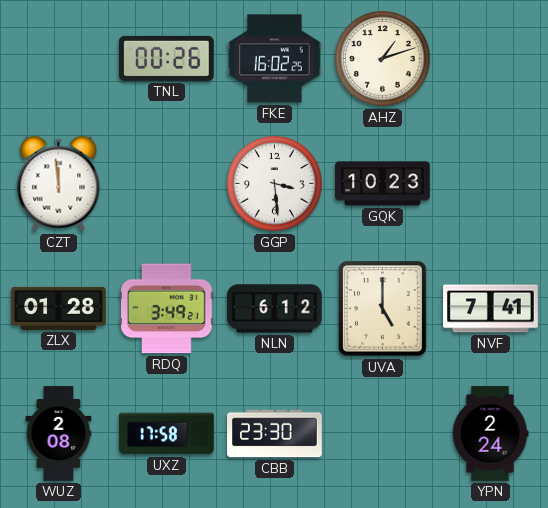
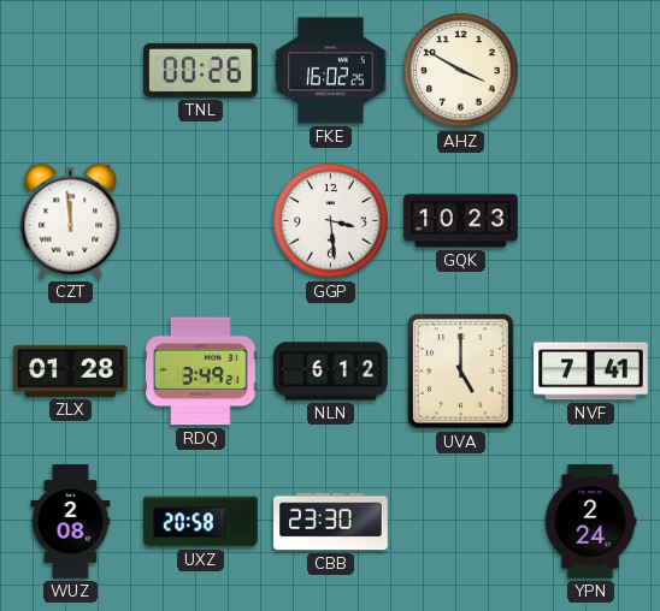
AHZ: 1:12 -> 3:50 (461, 71)
UXZ: 17:58 -> 20:58 (201, 522)
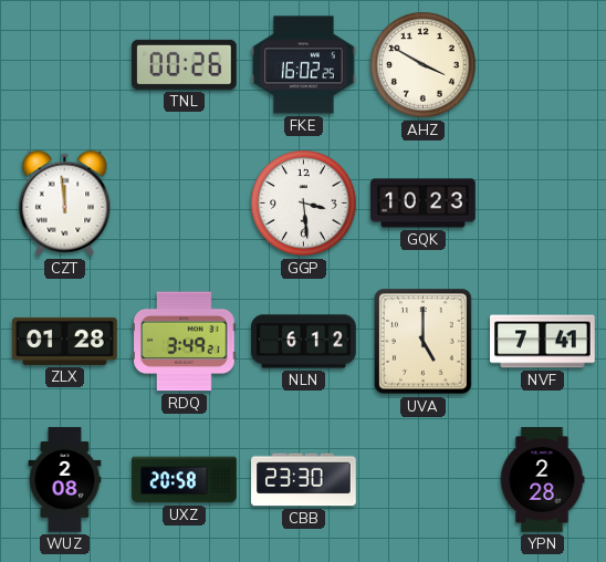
YPN: 2:24 -> 2:28 (542, 480)
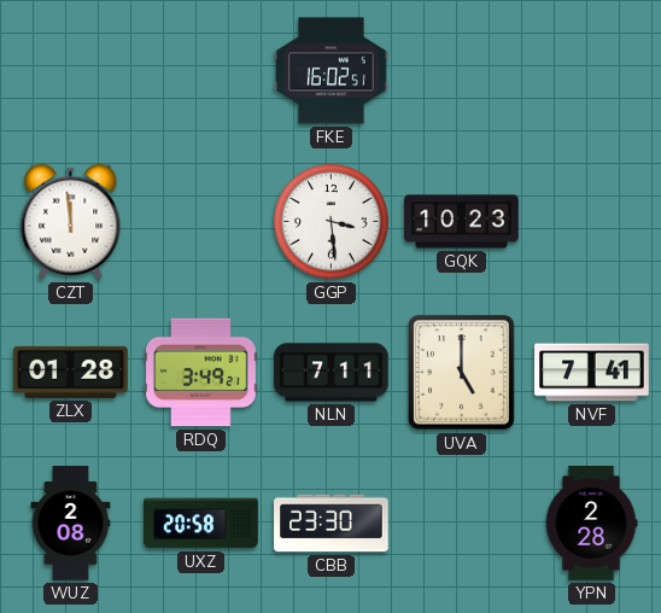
TNL: 00:26 -> none (185, 64)
FKE: 16:02:25 -> 16:02:51 (332, 71)
AHZ: 3:50 -> none (424, 65)
NLN: 6:12 -> 7:11 (332, 373)
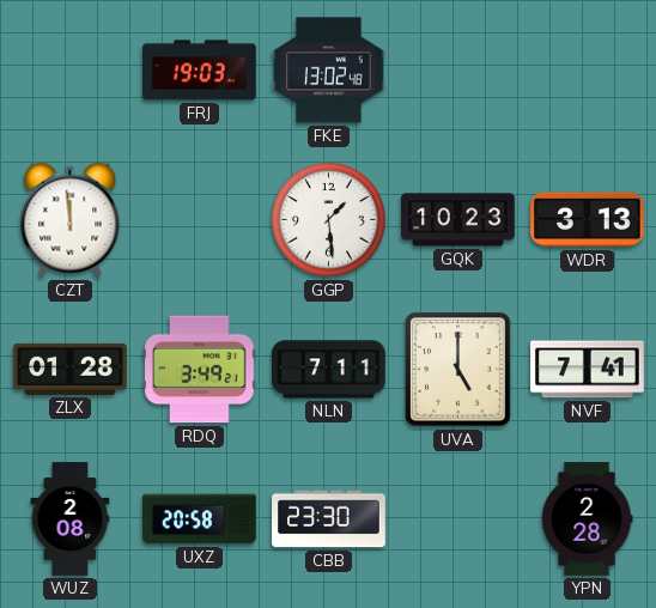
FRJ: none -> 19:03 (200, 71)
FKE: 16:02 -> 13:02 (329, 71)
GGP: 3:29 -> 1:29 (329, 220)
WDR: none -> 3:13 (588, 220)
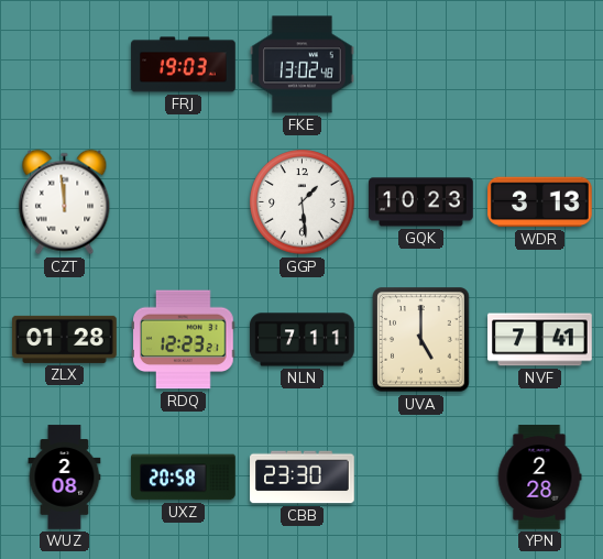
RDQ: 3:49 -> 12:23 (184, 340)
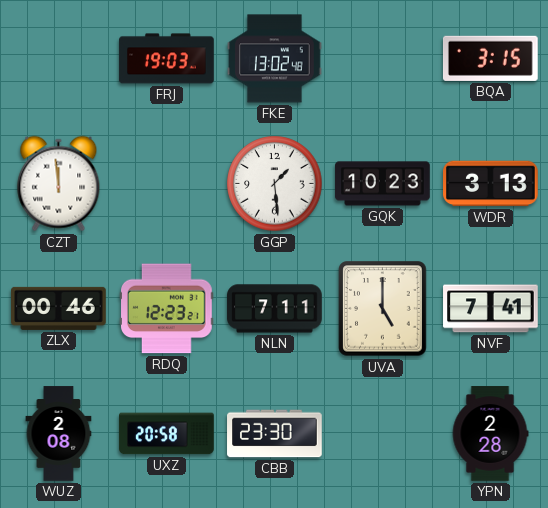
BQA: none -> 3:15 (490, 58)
ZLX: 01:28 -> 00:46 (59, 308)
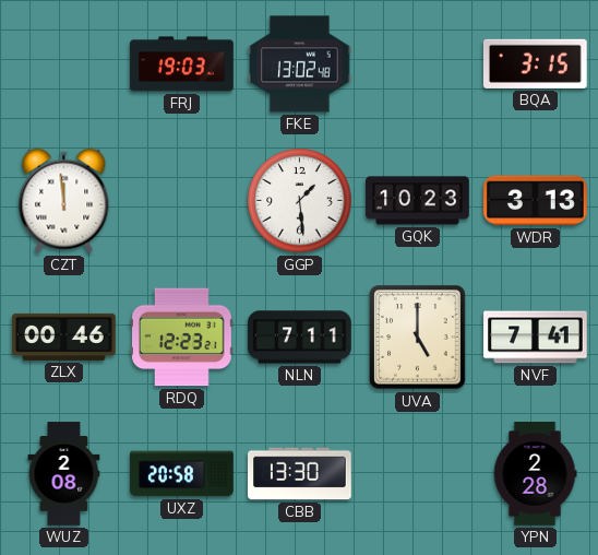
CBB: 23:30 -> 13:30 (300, 474)
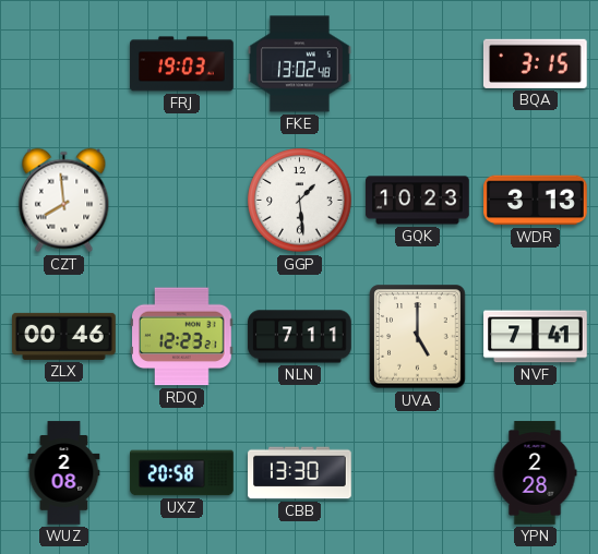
CZT: 11:59 -> 7:59 (64, 201)
